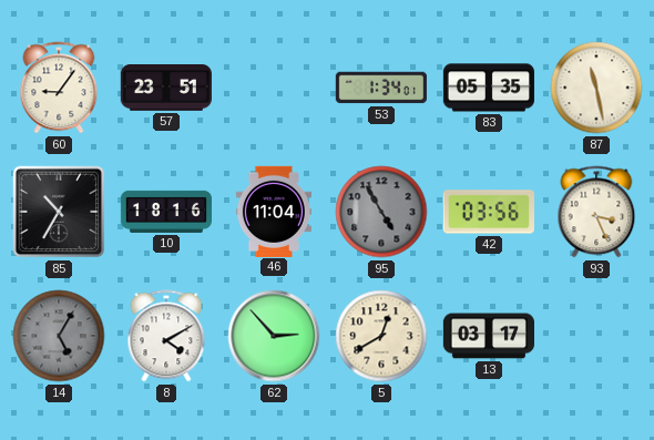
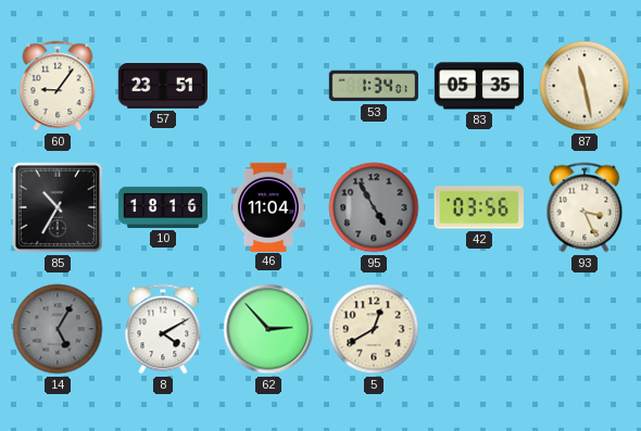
13: 03:17 -> none (488, 336)
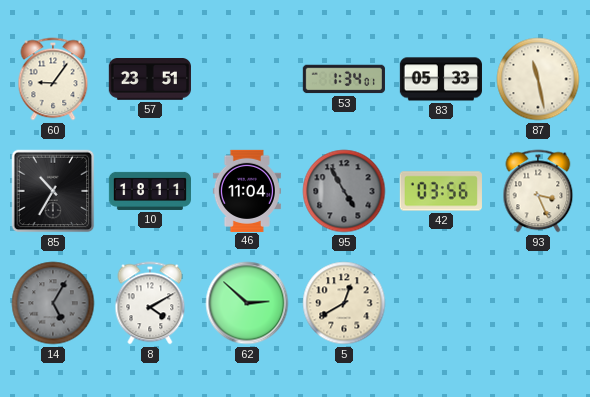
83: 05:35 -> 05:33 (440, 79)
10: 18:16 -> 18:11 (150, 191)
62: 2:53 -> 2:52 (247, 303)
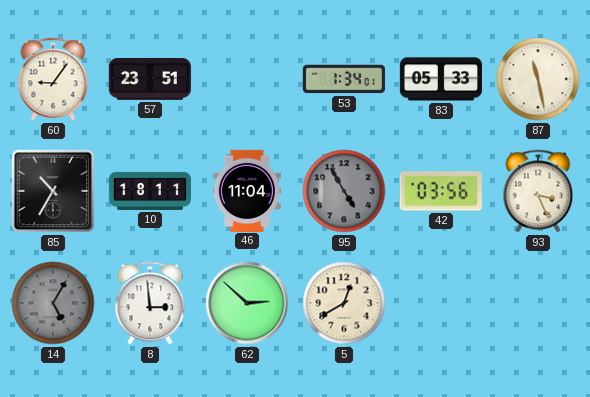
8: 4:10 -> 2:59 (150, 303)
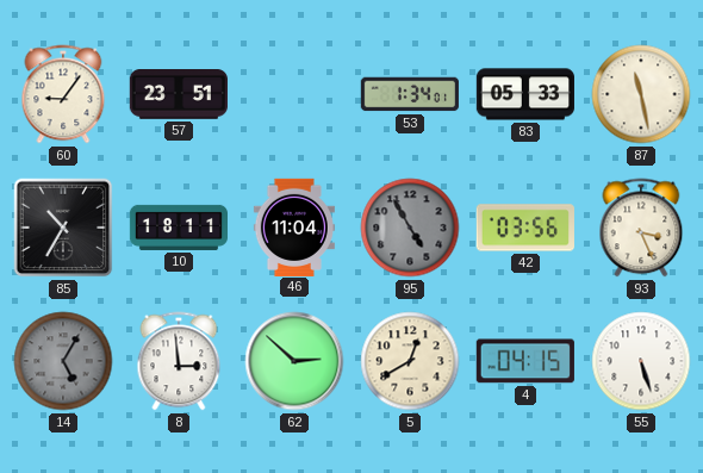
4: none -> 04:15 (525, 361)
55: none -> 5:27 (641, 361)
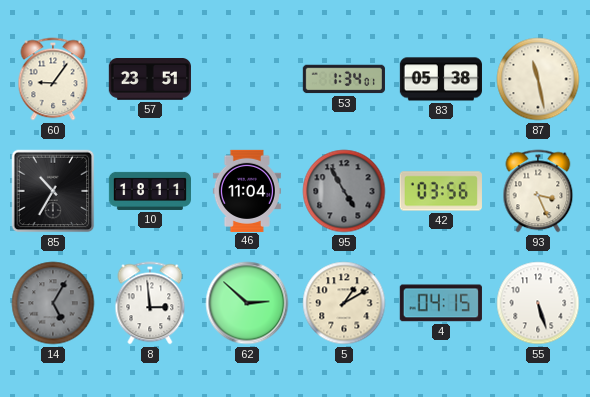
83: 05:33 -> 05:38 (440, 79)
5: 12:40 -> 1:10 (344, 303)
